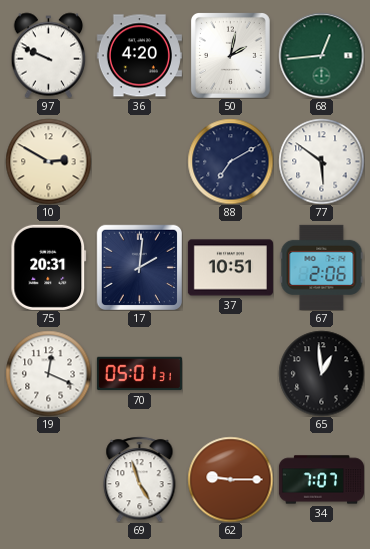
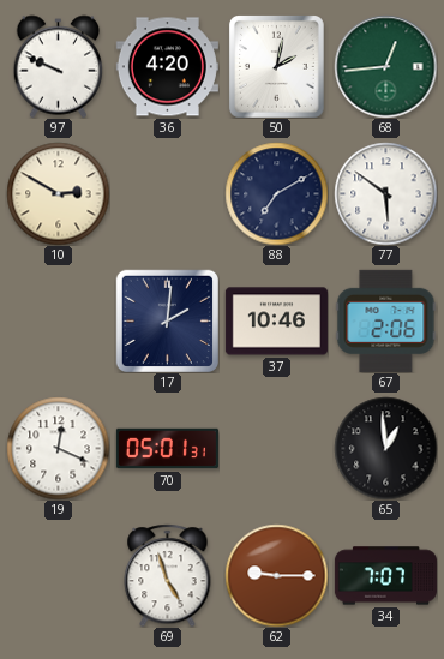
75: 20:31 -> none (49, 267)
37: 10:51 -> 10:46 (276, 322)
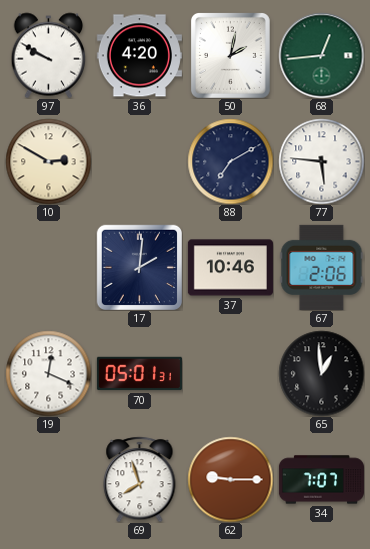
97: 9:49 -> 9:50 (49, 55)
77: 5:51 -> 5:46 (321, 161)
69: 4:57 -> 7:57 (140, 479)
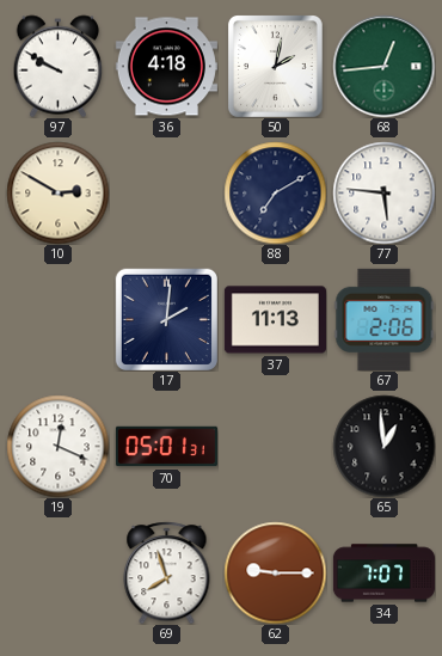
36: 4:20 -> 4:18 (166, 67)
37: 10:46 -> 11:13 (275, 320)
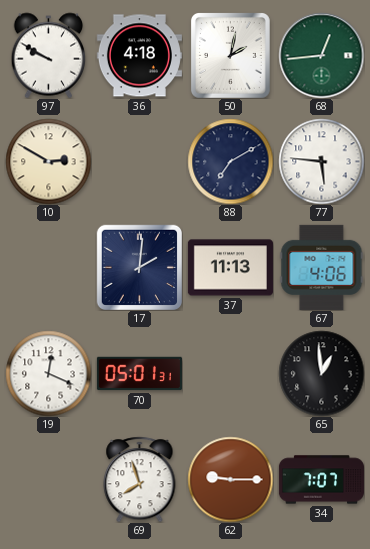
67: 2:06 -> 4:06 (322, 267)
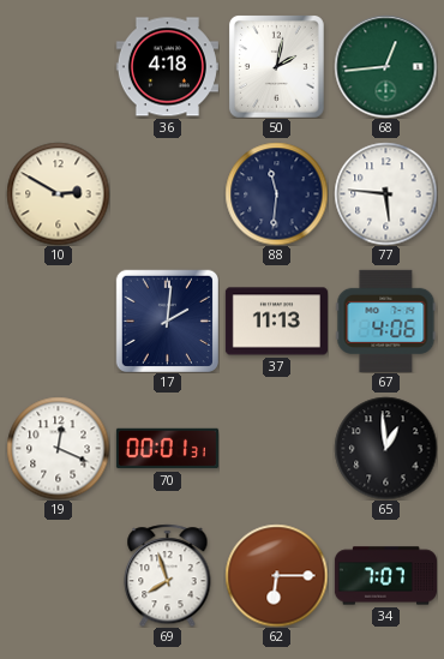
97: 9:50 -> none (49, 55)
88: 7:10 -> 11:31 (276, 193)
70: 05:01 -> 00:01 (167, 449)
62: 9:15 -> 6:15 (276, 575)
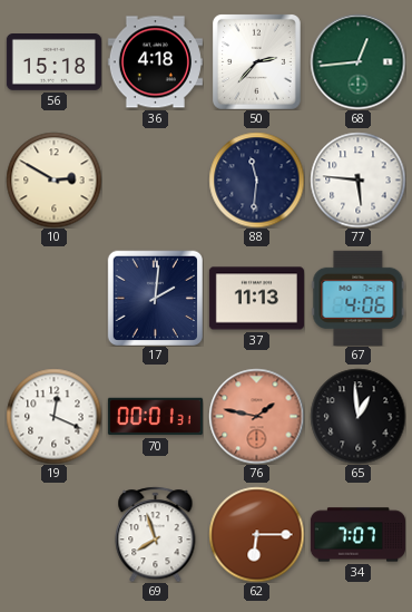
56: none -> 15:18 (53, 62)
50: 2:02 -> 2:37 (256, 62)
76: none -> 1:47 (256, 416)
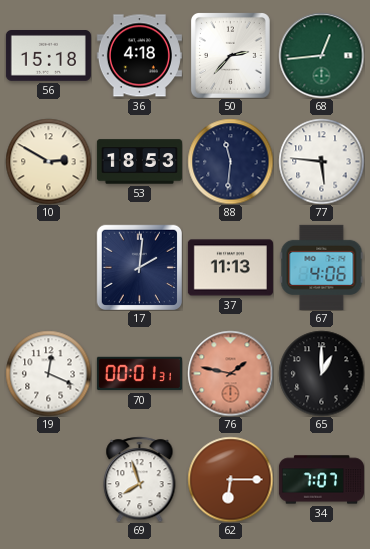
53: none -> 18:53 (139, 162)
65: 12:59 -> 1:00 (321, 373)
